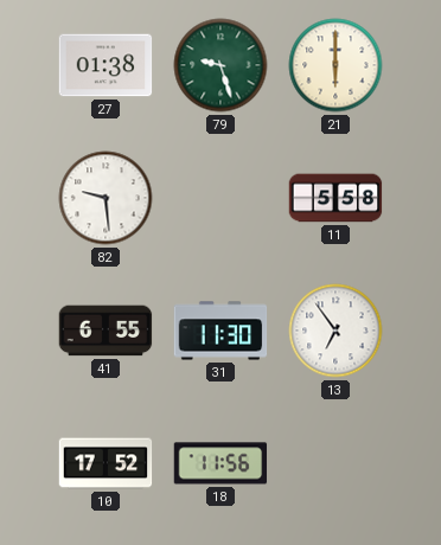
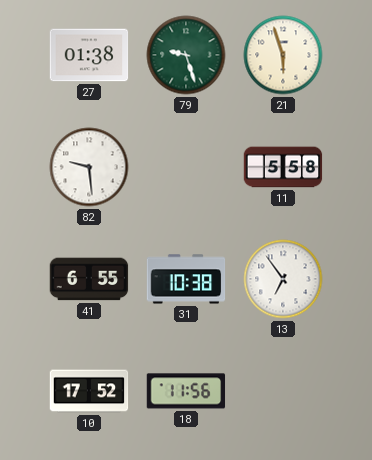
21: 6:00 -> 5:57 (283, 55)
31: 11:30 -> 10:38 (186, 279)
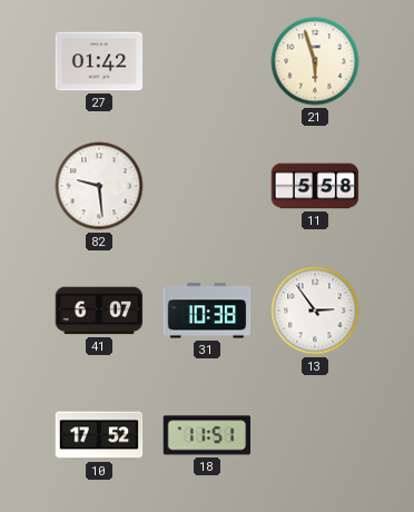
27: 01:38 -> 01:42 (99, 61)
79: 9:27 -> none (186, 55)
41: 6:55 -> 6:07 (99, 311)
13: 6:54 -> 2:54 (315, 311)
18: 11:56 -> 11:51 (207, 435)
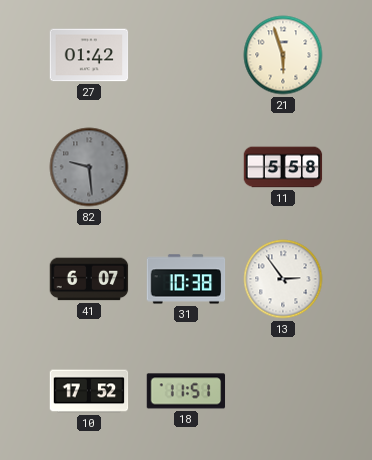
82 dial: white -> grey (89, 167)
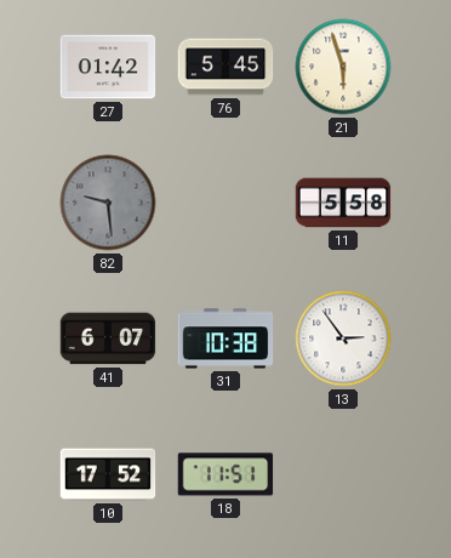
76: none -> 5:45 (225, 67)
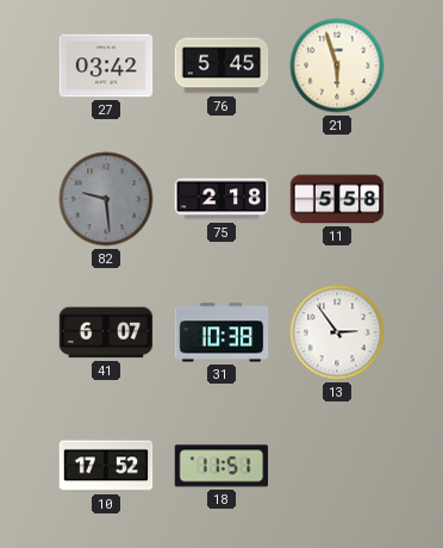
27: 01:42 -> 03:42 (106, 66)
75: none -> 2:18 (221, 199)
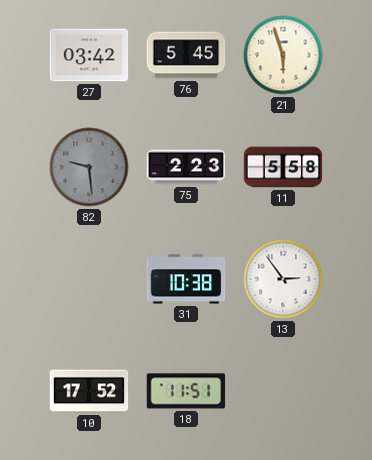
75: 2:18 -> 2:23 (186, 167)
41: 6:07 -> none (106, 332)
